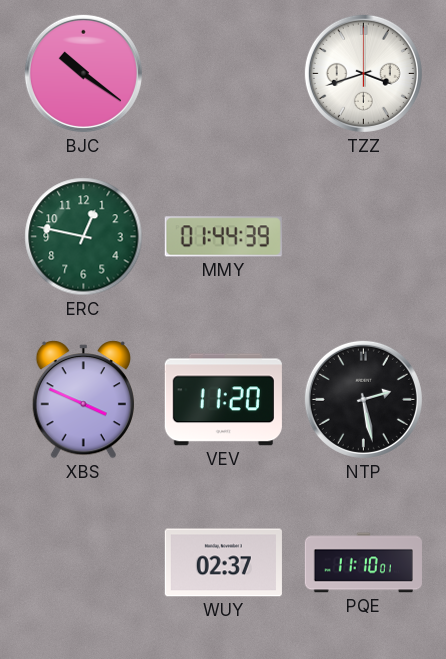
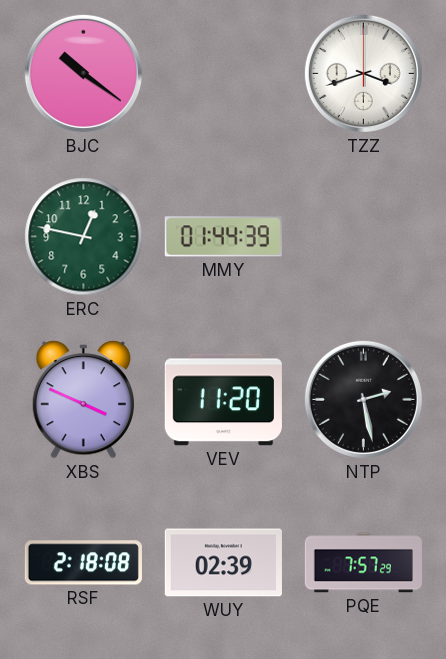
RSF: none -> 2:18 (83, 563)
WUY: 02:37 -> 02:39 (223, 563)
PQE: 11:10 -> 7:57 (363, 563)
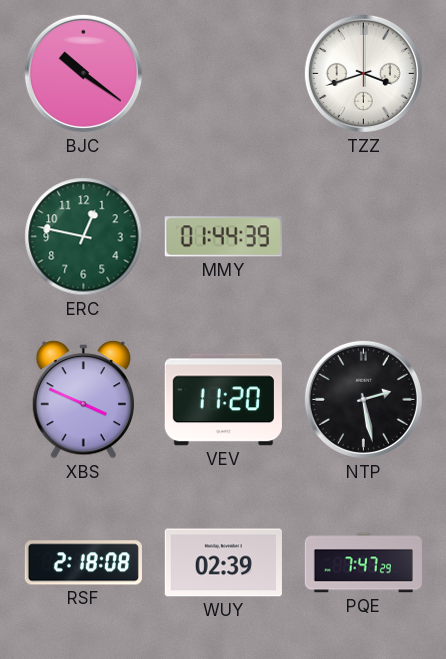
PQE: 7:57 -> 7:47 (363, 563)
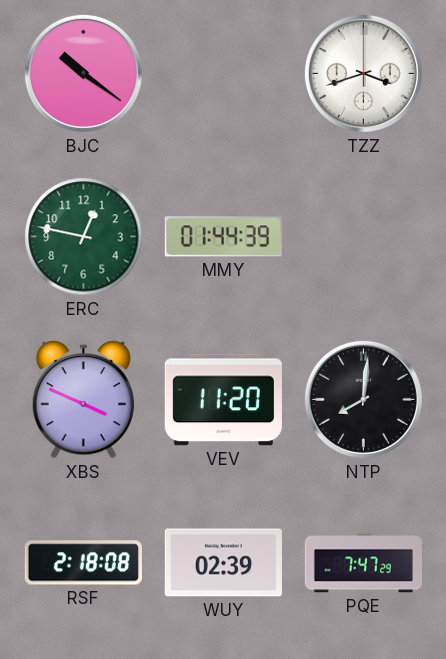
NTP: 2:28 -> 8:01 (363, 399)
